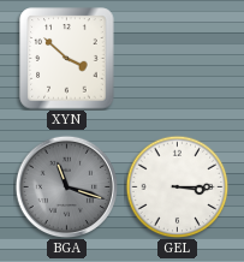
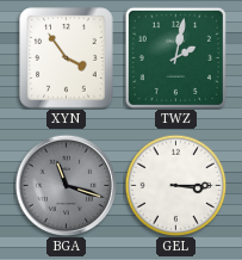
XYN: 3:52 -> 3:54 (67, 58)
TWZ: none -> 2:02 (175, 57)
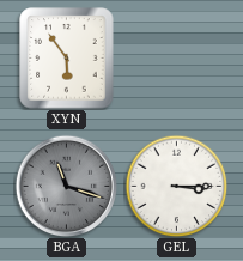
XYN: 3:54 -> 5:54 (67, 59)
TWZ: 2:02 -> none (175, 57)
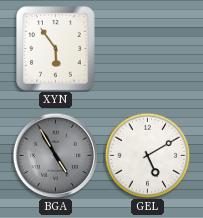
BGA: 11:18 -> 4:55 (55, 155)
GEL: 3:15 -> 5:10 (147, 155)
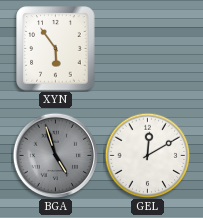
BGA: 4:55 -> 4:57 (55, 155)
GEL: 5:10 -> 12:10 (147, 155)
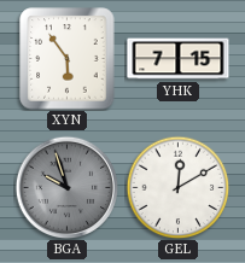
YHK: none -> 7:15 (179, 59)
BGA: 4:57 -> 9:57 (66, 187)
